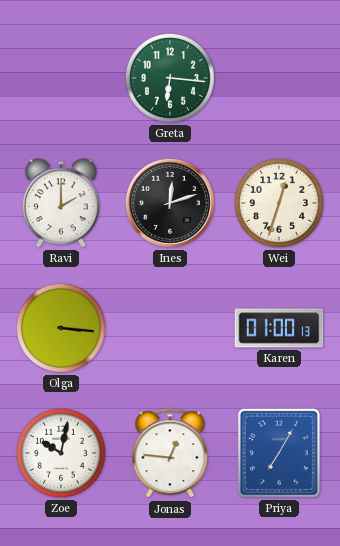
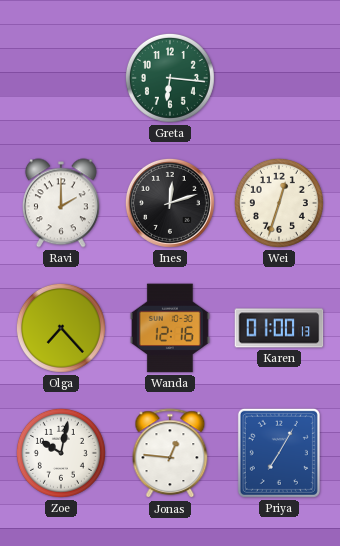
Olga: 3:16 -> 7:23 (61, 328)
Wanda: none -> 12:16 (170, 328)
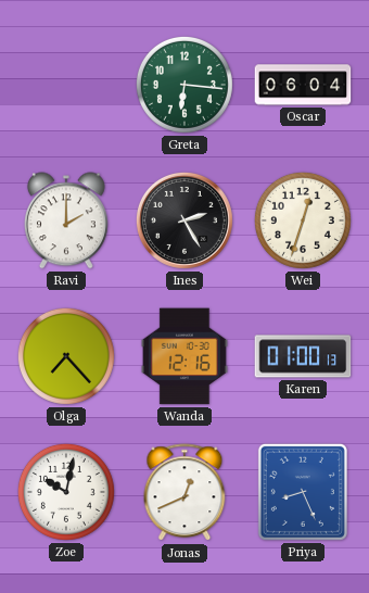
Oscar: none -> 06:04 (303, 85)
Ines: 12:12 -> 2:25 (184, 220)
Jonas: 12:46 -> 12:41 (184, 493)
Priya: 7:05 -> 8:26 (303, 492)
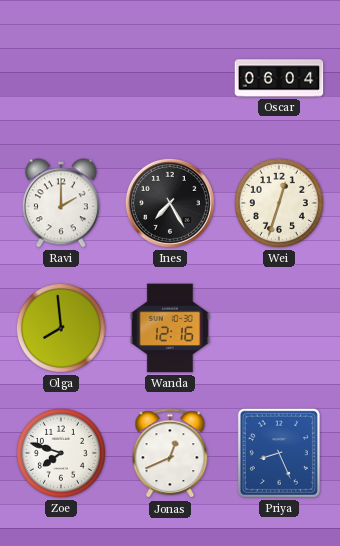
Greta: 6:16 -> none (184, 85)
Ines: 2:25 -> 7:25 (170, 203)
Olga: 7:23 -> 7:59 (61, 328)
Karen: 01:00 -> none (303, 356)
Zoe: 10:02 -> 7:48 (61, 453)
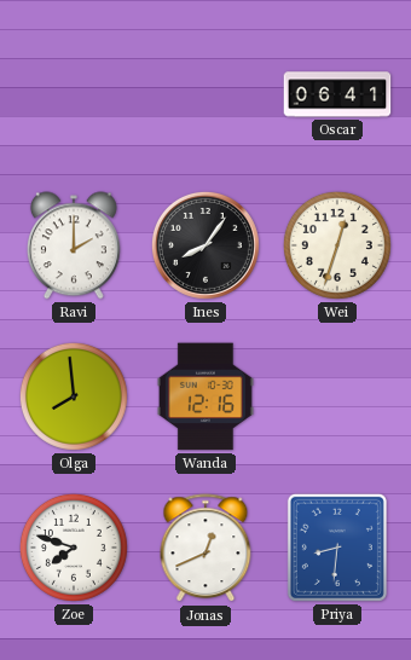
Oscar: 06:04 -> 06:41 (337, 94)
Ines: 7:25 -> 8:06 (205, 245)
Priya: 8:26 -> 8:31 (337, 548)
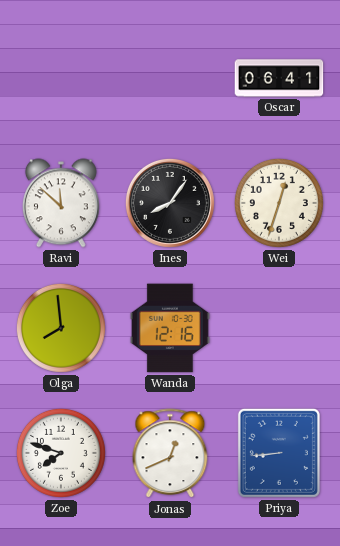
Ravi: 2:00 -> 11:52 (61, 203)
Priya: 8:31 -> 8:44 (279, 453)
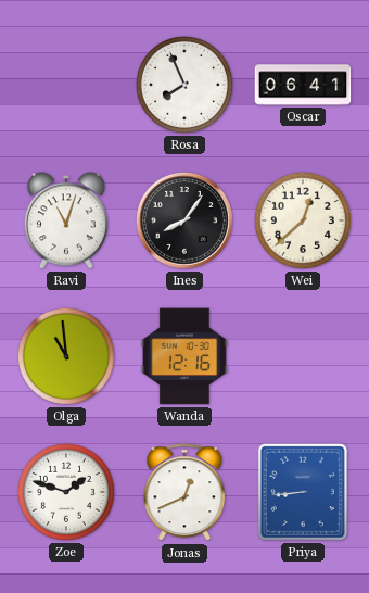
Rosa: none -> 7:56 (184, 85)
Ravi: 11:52 -> 11:03 (66, 220)
Wei: 12:33 -> 12:38 (303, 220)
Olga: 7:59 -> 10:59 (66, 356)
Zoe: 7:48 -> 1:48 (66, 492)
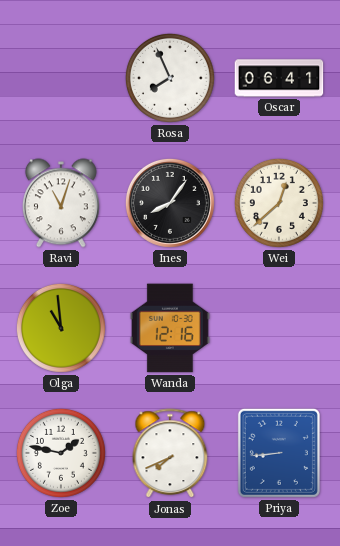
Zoe: 1:48 -> 1:47 (61, 453)
Jonas: 12:41 -> 7:41 (170, 454)
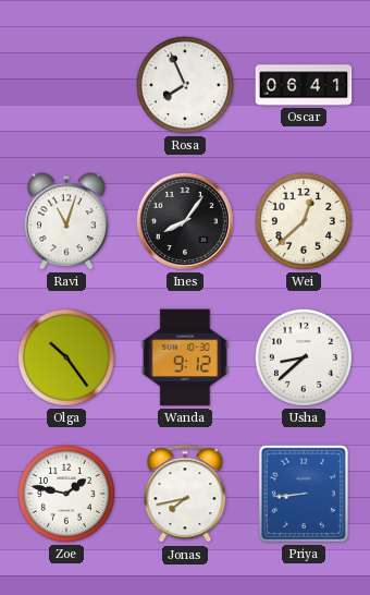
Olga: 10:59 -> 10:24 (66, 357)
Wanda: 12:16 -> 9:12 (185, 357)
Usha: none -> 8:38 (304, 357)
Jonas: 7:41 -> 7:43 (185, 495)
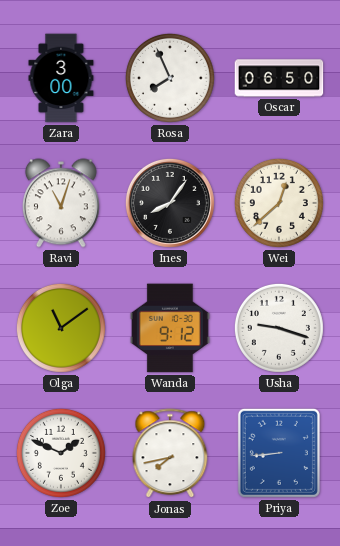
Zara: none -> 3:00 (61, 78)
Oscar: 06:41 -> 06:50 (279, 78)
Olga: 10:24 -> 11:09 (61, 328)
Usha: 8:38 -> 9:18 (279, 328)
Zoe: 1:47 -> 1:49 (61, 453)
